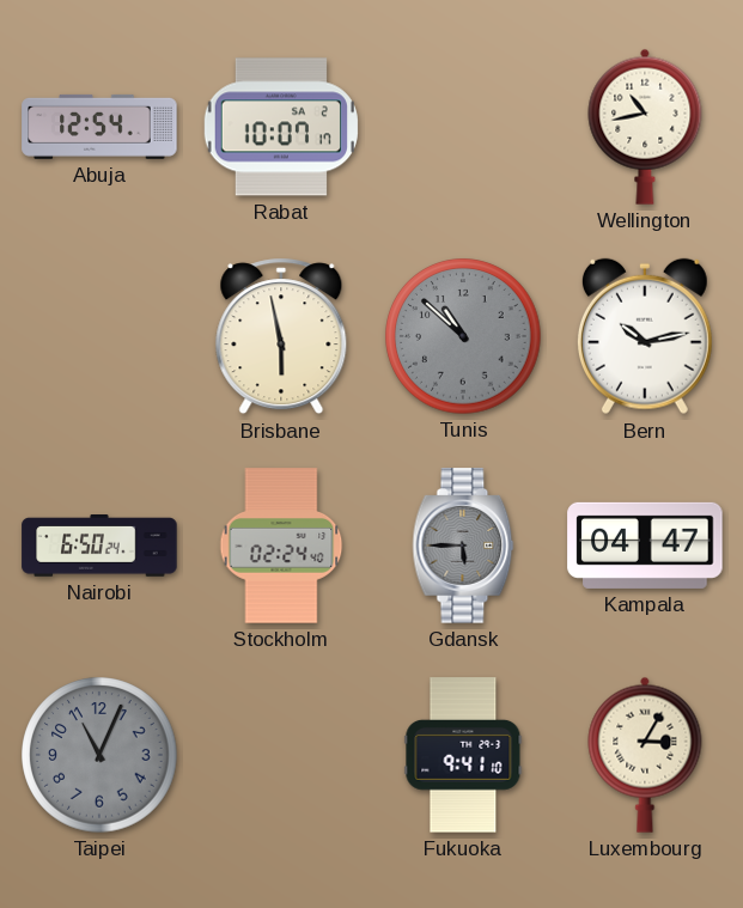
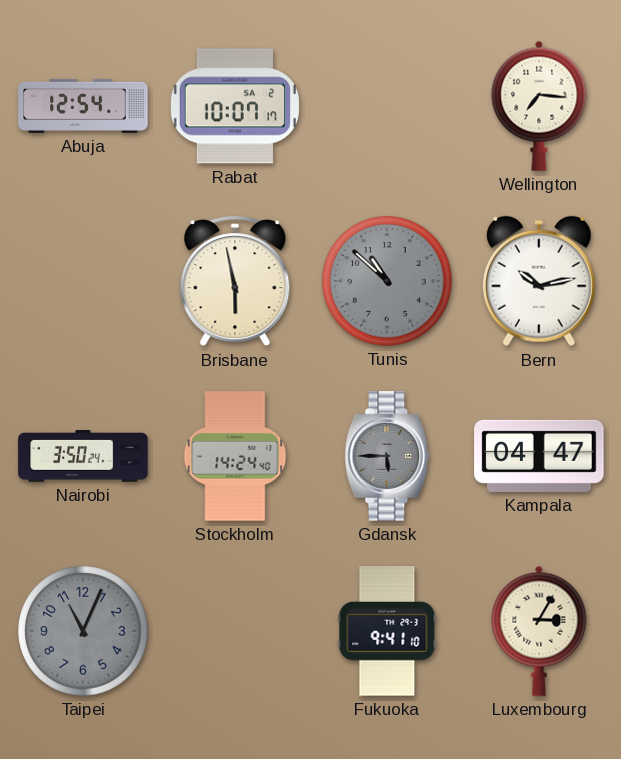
Wellington: 10:43 -> 7:16 (539, 106)
Nairobi: 6:50 -> 3:50 (83, 457)
Stockholm: 02:24 -> 14:24 (235, 456)
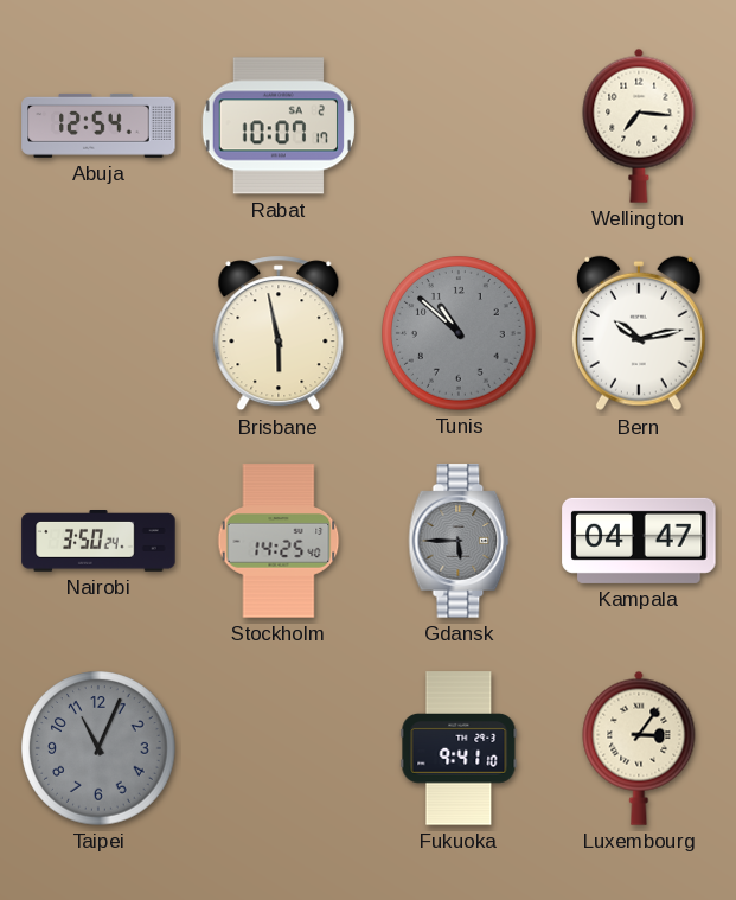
Stockholm: 14:24 -> 14:25 (279, 541)
Luxembourg: 3:05 -> 3:06 (639, 748)
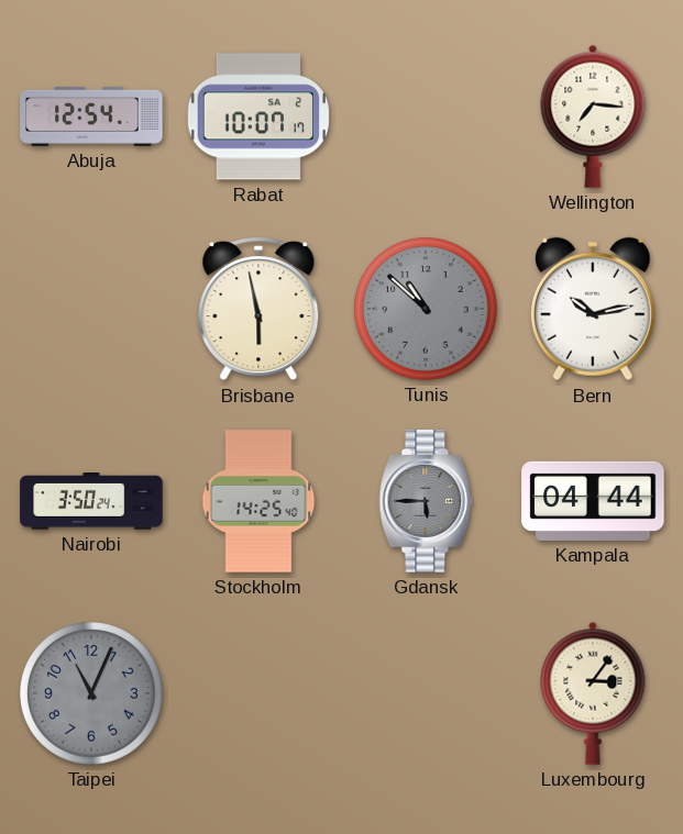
Kampala: 04:47 -> 04:44 (593, 501)
Fukuoka: 9:41 -> none (459, 748)
